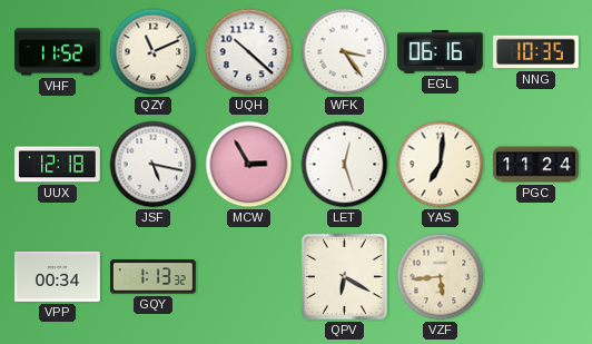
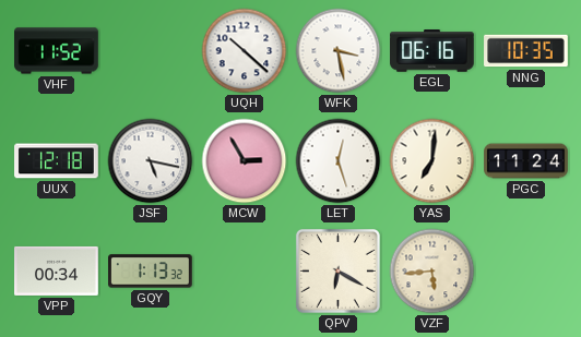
QZY: 11:11 -> none (154, 52)
WFK: 3:24 -> 3:28 (339, 51)
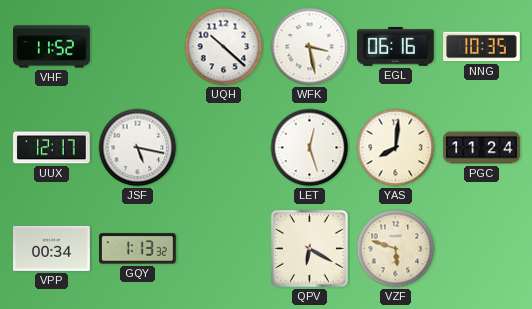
UUX: 12:18 -> 12:17 (52, 148)
MCW: 2:55 -> none (245, 161)
YAS: 7:01 -> 8:01 (396, 148)
VZF: 5:44 -> 5:48 (396, 249)
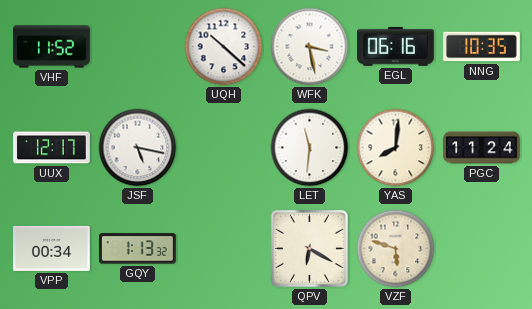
LET: 12:27 -> 11:31 (310, 148)
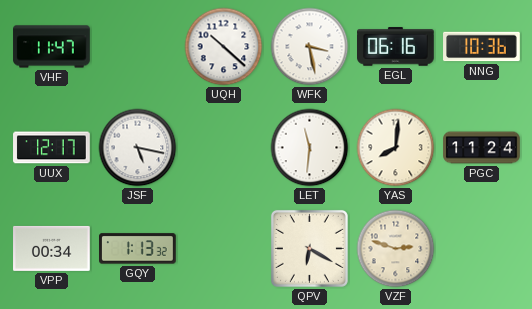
VHF: 11:52 -> 11:47 (52, 47)
NNG: 10:35 -> 10:36 (482, 47)
VZF: 5:48 -> 2:48 (396, 249)
